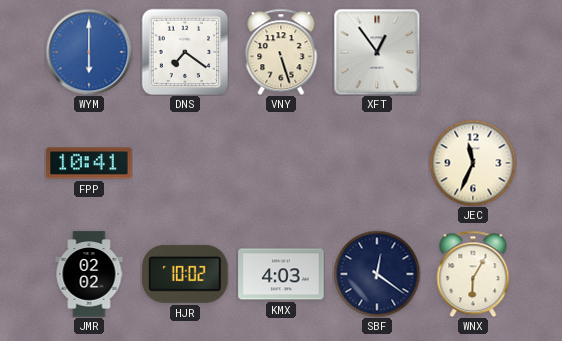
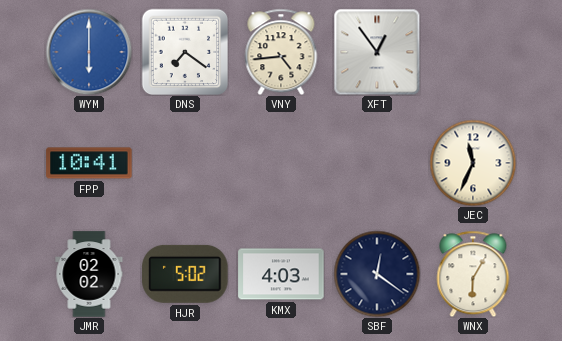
VNY: 5:27 -> 4:44 (281, 52)
HJR: 10:02 -> 5:02 (185, 274)
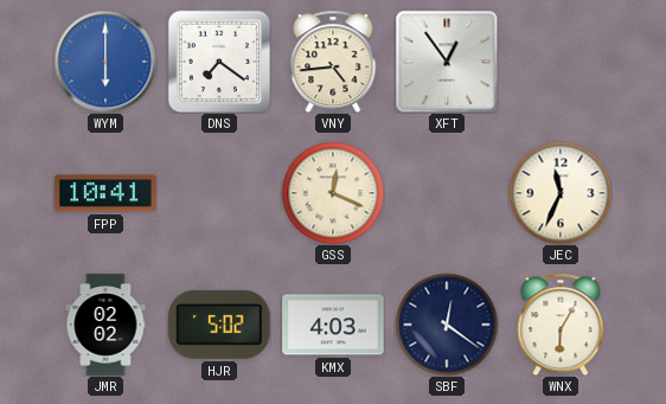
GSS: none -> 12:19 (333, 193)
